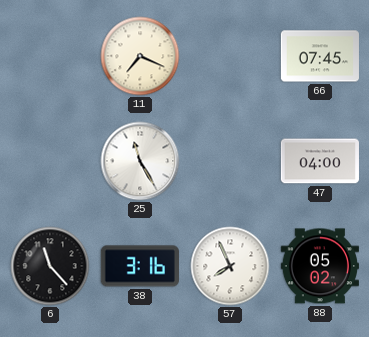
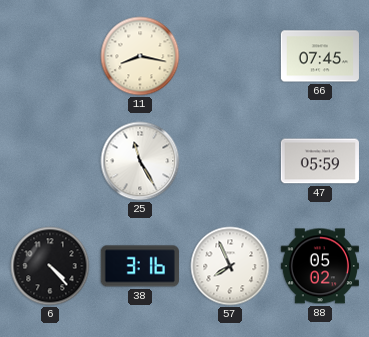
11: 7:19 -> 8:17 (140, 56)
47: 04:00 -> 05:59 (320, 161)
6: 11:23 -> 4:23 (50, 266)
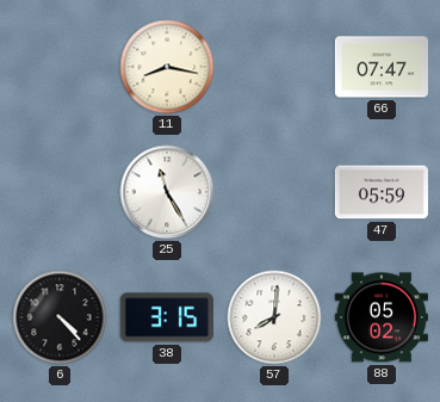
66: 07:45 -> 07:47 (382, 67)
38: 3:16 -> 3:15 (167, 317)
57: 7:56 -> 8:01 (274, 317)
